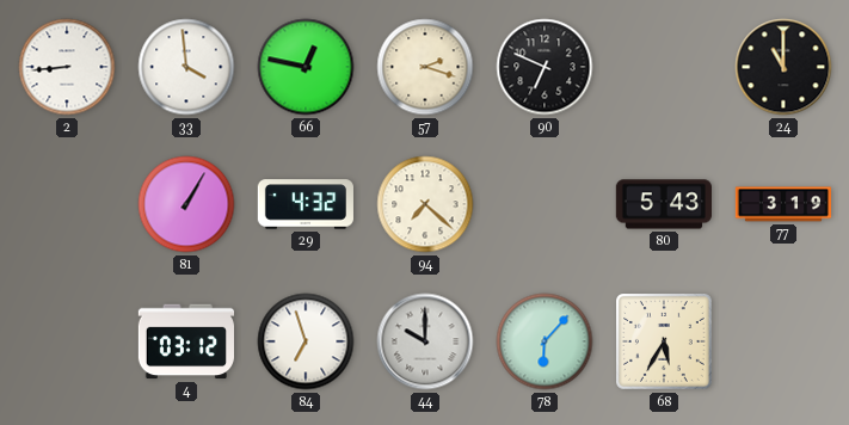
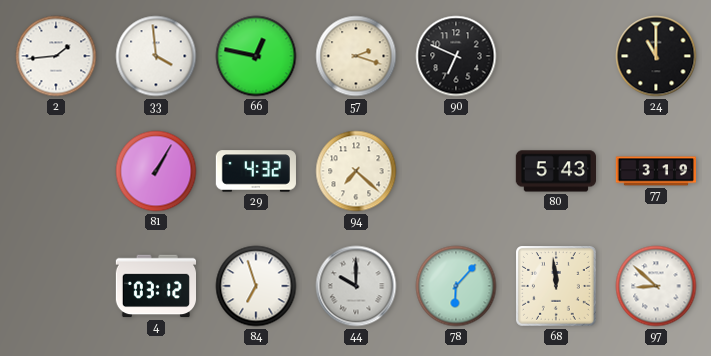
2: 8:44 -> 1:44 (56, 56)
68: 5:35 -> 11:59 (557, 287)
97: none -> 8:52 (656, 286)
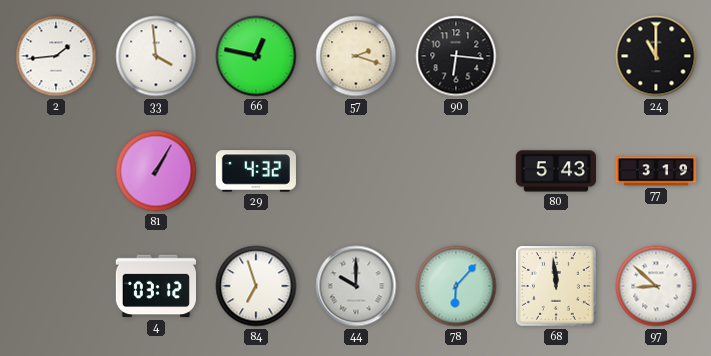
90: 6:49 -> 6:16 (456, 56)
94: 7:22 -> none (356, 171)
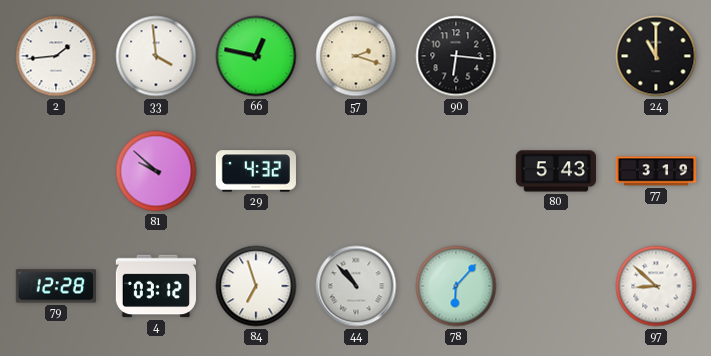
81: 1:05 -> 9:52 (156, 171)
79: none -> 12:28 (56, 286)
44: 10:00 -> 10:53 (356, 286)
68: 11:59 -> none (557, 287)
